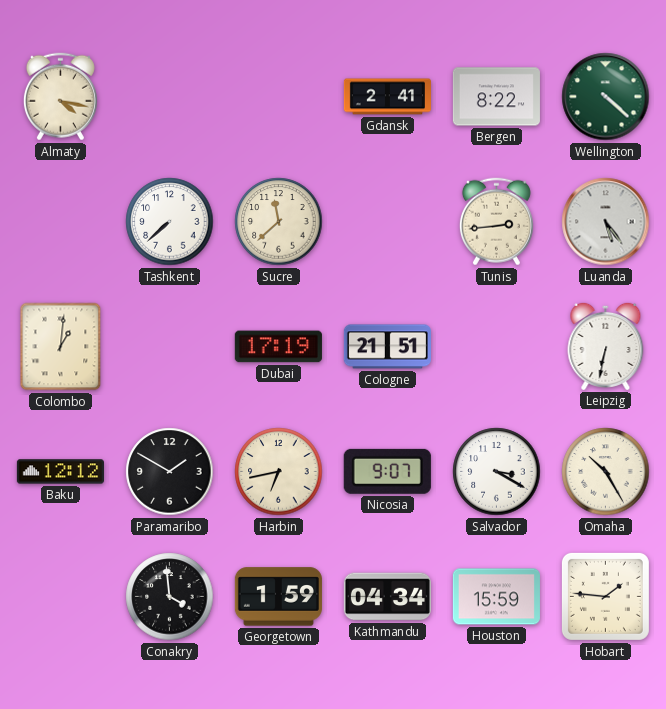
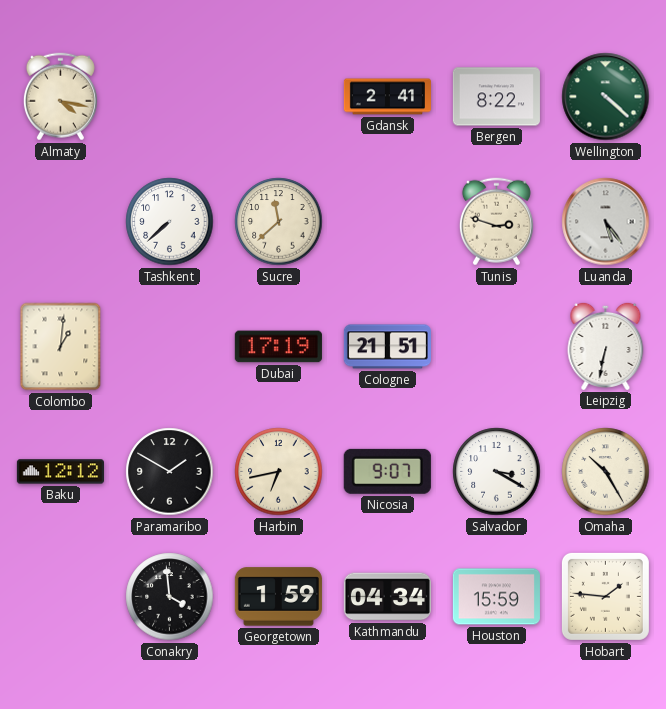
Tunis: 2:44 -> 2:48 (496, 222)
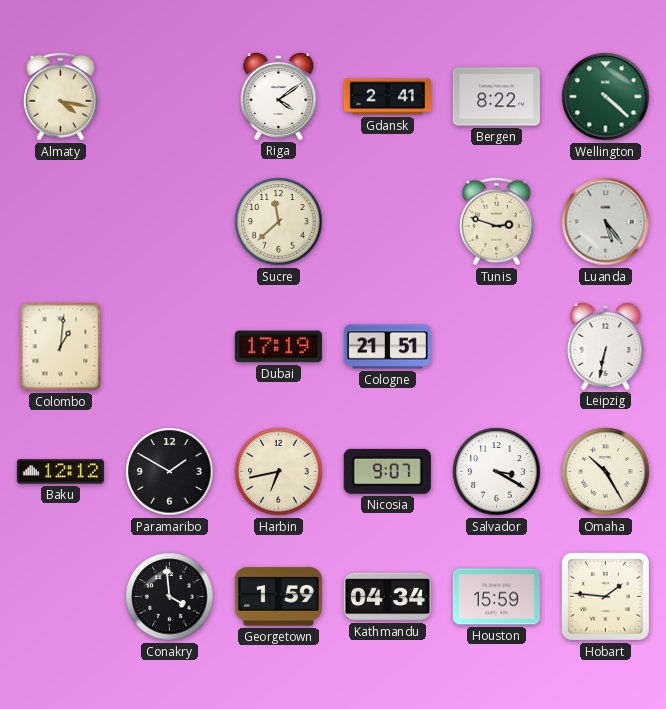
Riga: none -> 4:09 (279, 96)
Tashkent: 7:38 -> none (170, 222)
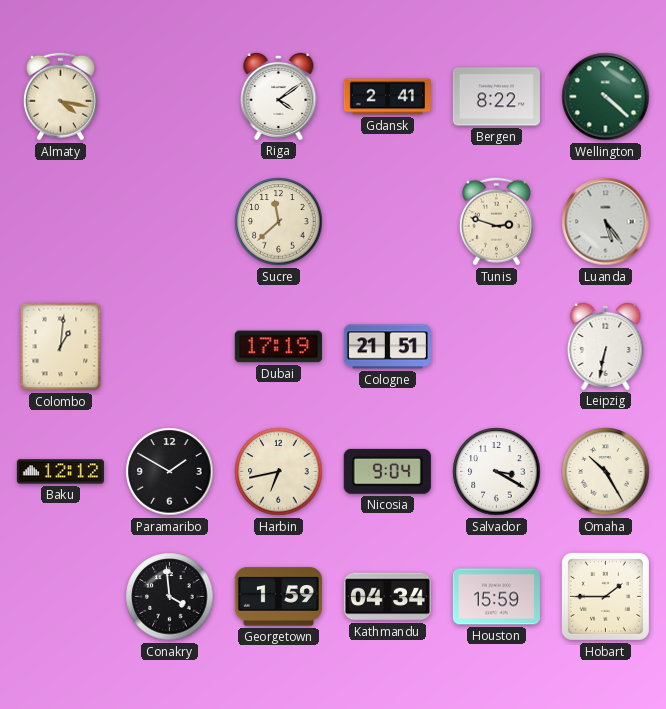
Nicosia: 9:07 -> 9:04 (387, 471)
Hobart: 1:46 -> 1:45 (605, 596)
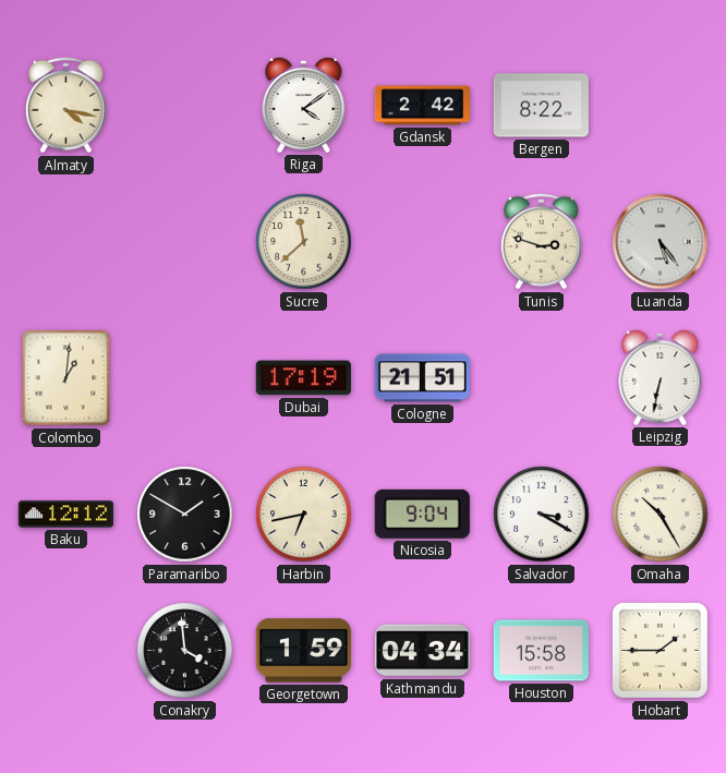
Gdansk: 2:41 -> 2:42 (422, 106)
Wellington: 4:22 -> none (606, 97)
Houston: 15:59 -> 15:58 (541, 651)
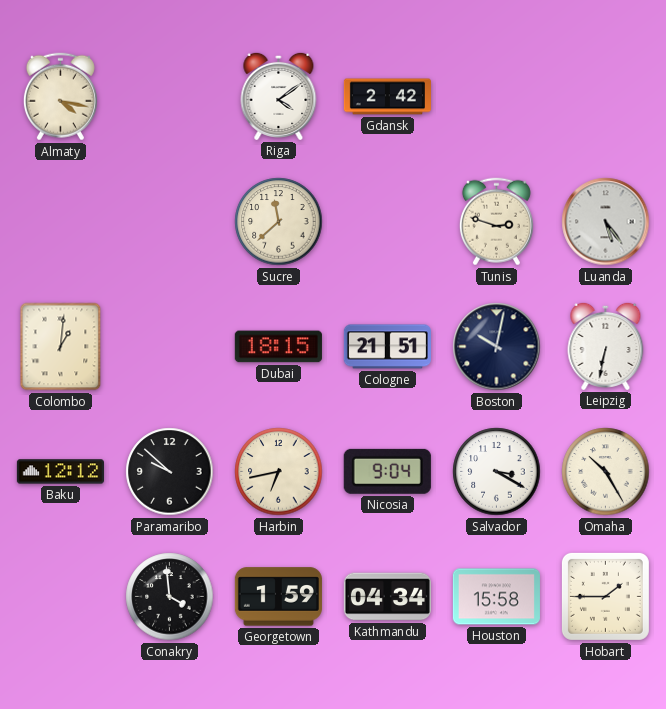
Bergen: 8:22 -> none (541, 106)
Dubai: 17:19 -> 18:15 (278, 347)
Boston: none -> 10:02 (497, 347)
Paramaribo: 1:50 -> 9:52 (170, 472)
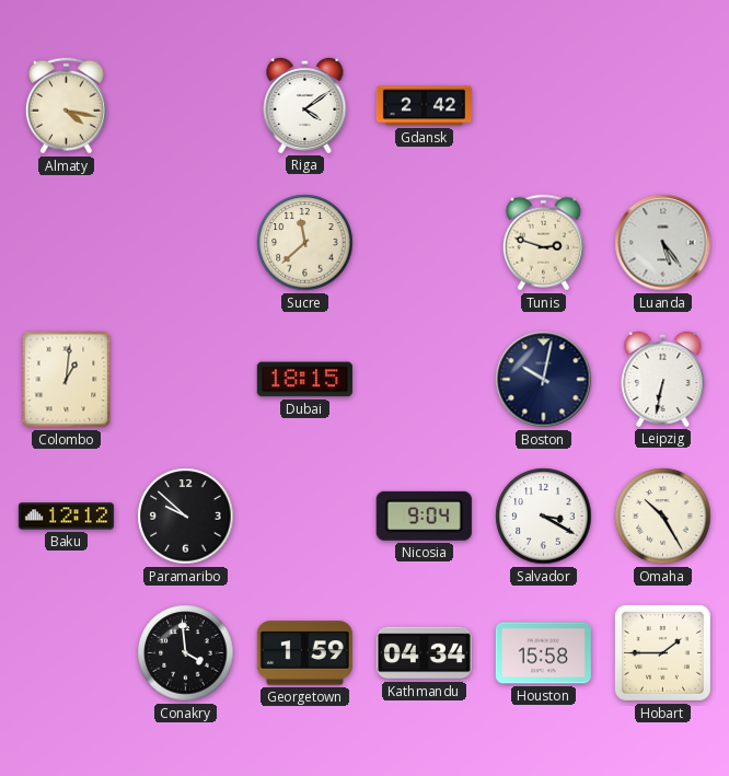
Cologne: 21:51 -> none (387, 347)
Harbin: 6:43 -> none (279, 472)
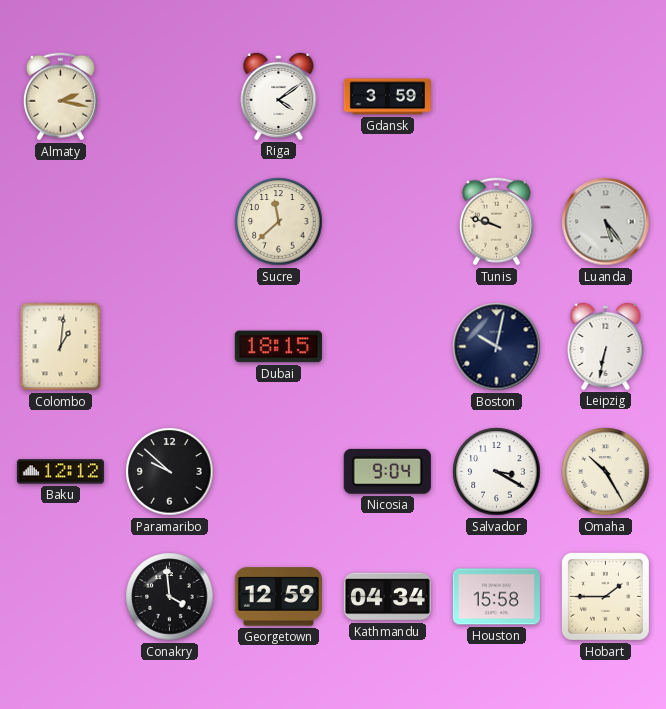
Almaty: 4:17 -> 2:17 (60, 97)
Gdansk: 2:42 -> 3:59 (387, 97)
Tunis: 2:48 -> 9:48 (496, 222)
Georgetown: 1:59 -> 12:59 (278, 597)
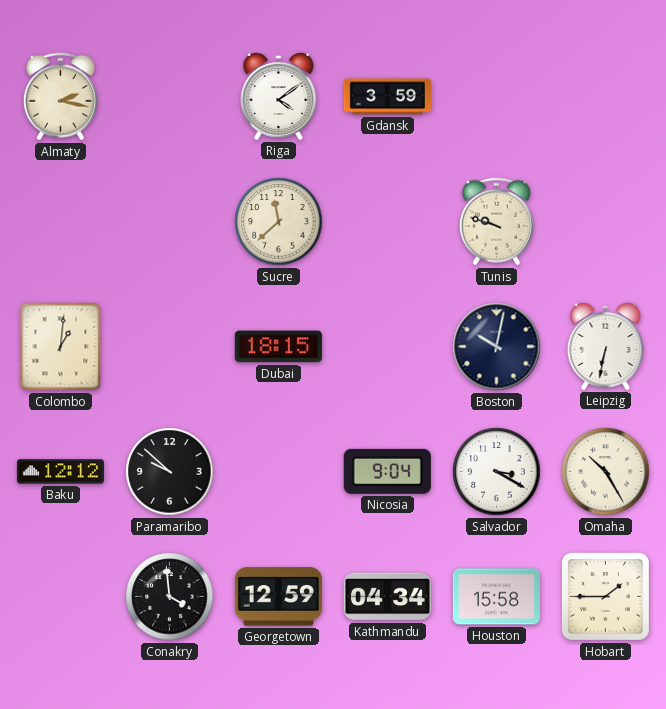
Luanda: 5:24 -> none (606, 222)
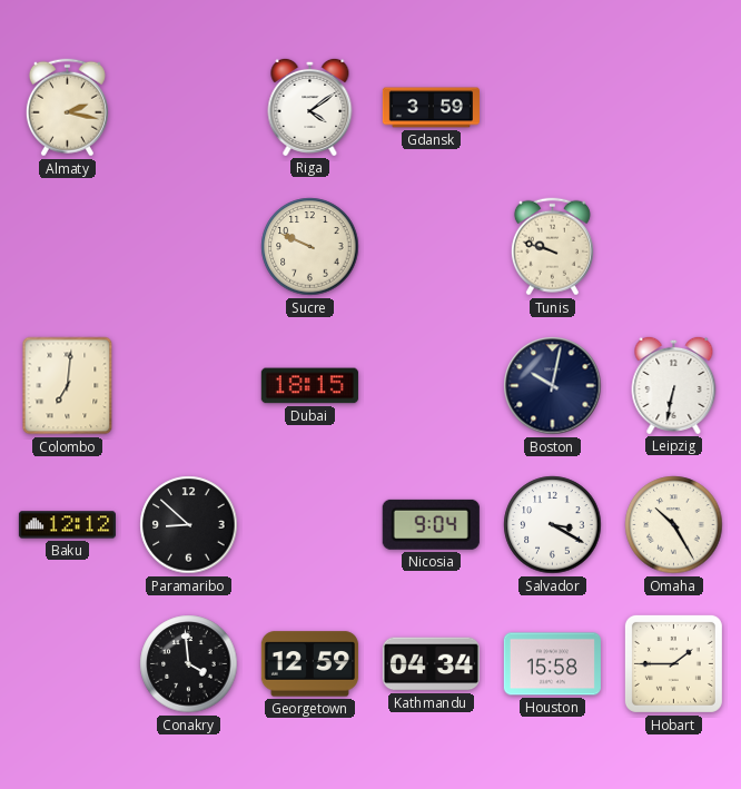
Sucre: 11:38 -> 9:49 (310, 247)
Colombo: 1:01 -> 7:01 (68, 386)
Paramaribo: 9:52 -> 8:52 (189, 525)
